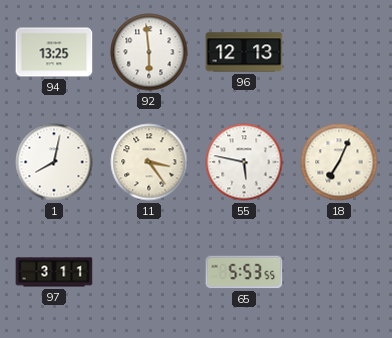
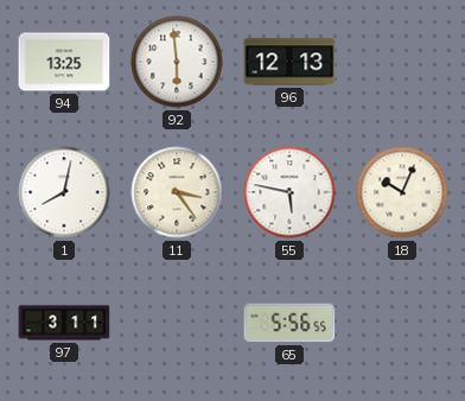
18: 7:04 -> 10:04 (402, 192)
65: 5:53 -> 5:56 (289, 323)
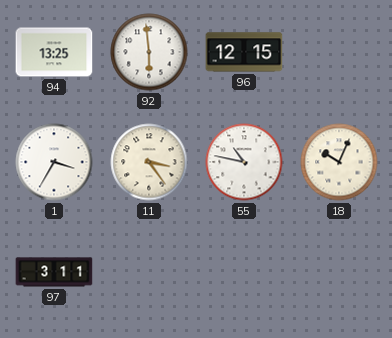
96: 12:13 -> 12:15 (244, 52)
1: 8:02 -> 3:35 (54, 162)
55: 5:47 -> 10:47 (244, 162)
65: 5:56 -> none (289, 323)
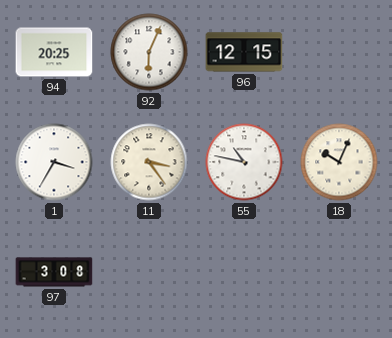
94: 13:25 -> 20:25 (54, 52)
92: 5:59 -> 6:04 (149, 52)
97: 3:11 -> 3:08 (54, 272)
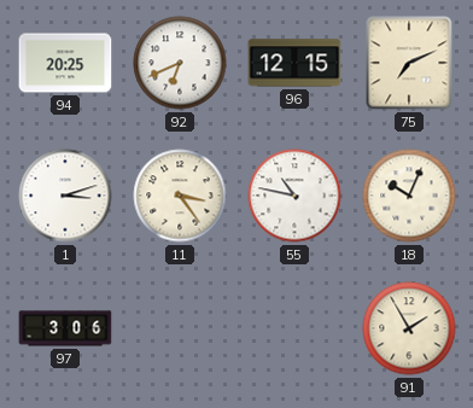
92: 6:04 -> 6:41 (180, 63)
75: none -> 7:11 (409, 63)
1: 3:35 -> 3:12 (65, 196)
97: 3:08 -> 3:06 (65, 328)
91: none -> 1:55 (409, 328)
